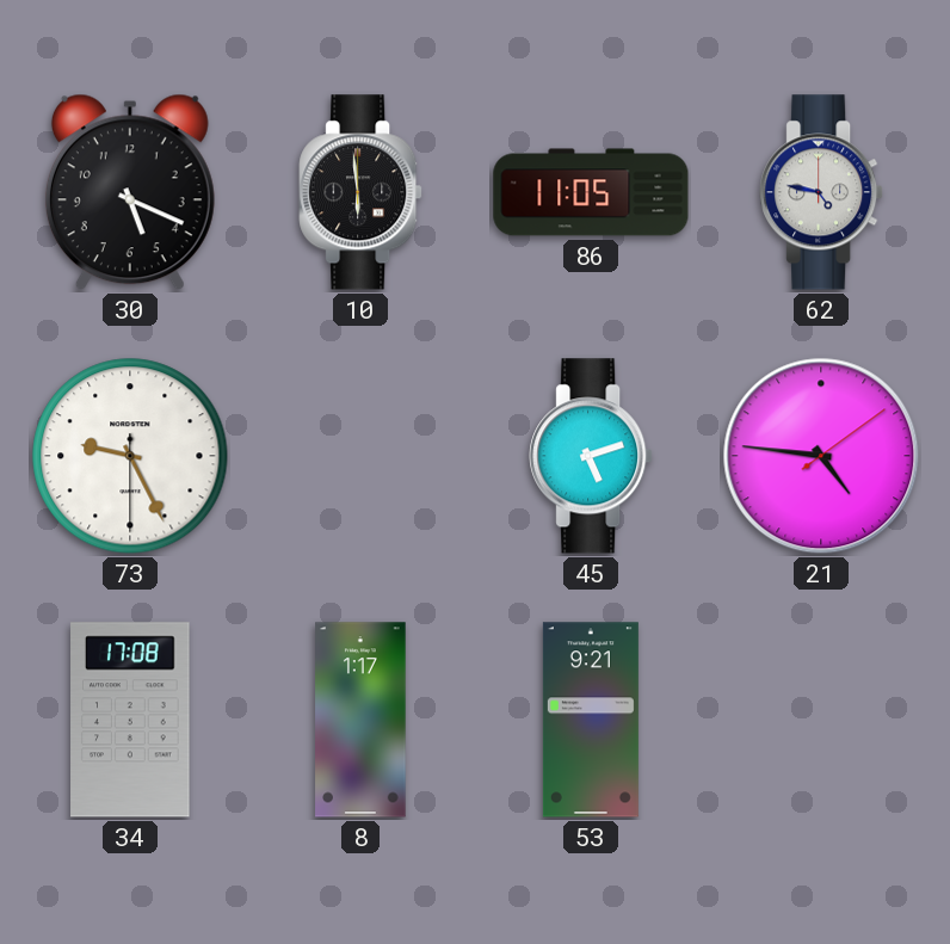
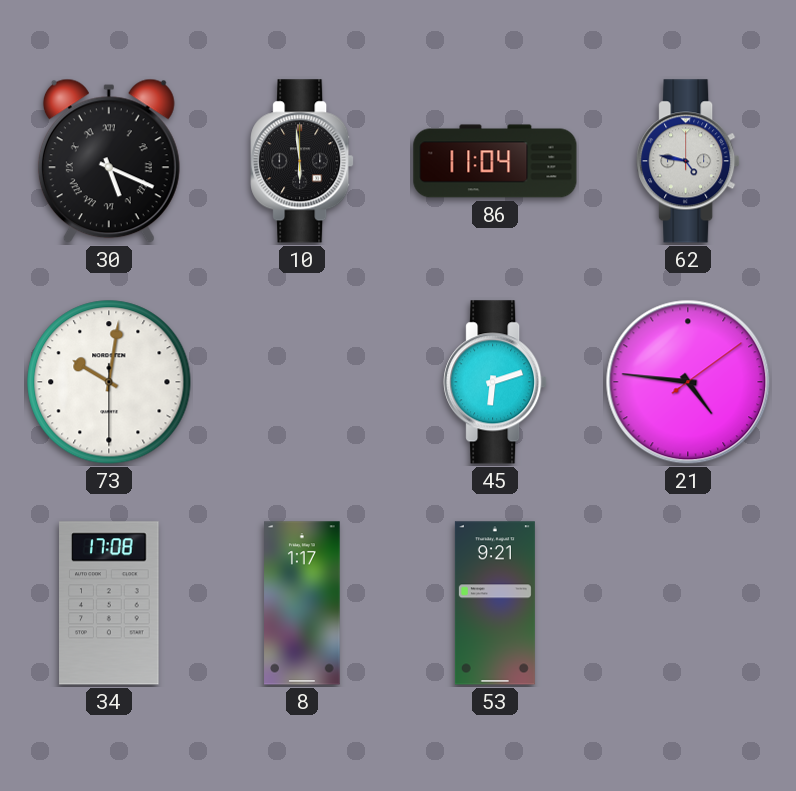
30 numerals: Arabic -> Roman (109, 161)
86: 11:05 -> 11:04 (495, 161)
73: 9:25 -> 10:01 (109, 382)
45: 5:12 -> 6:12 (495, 382)
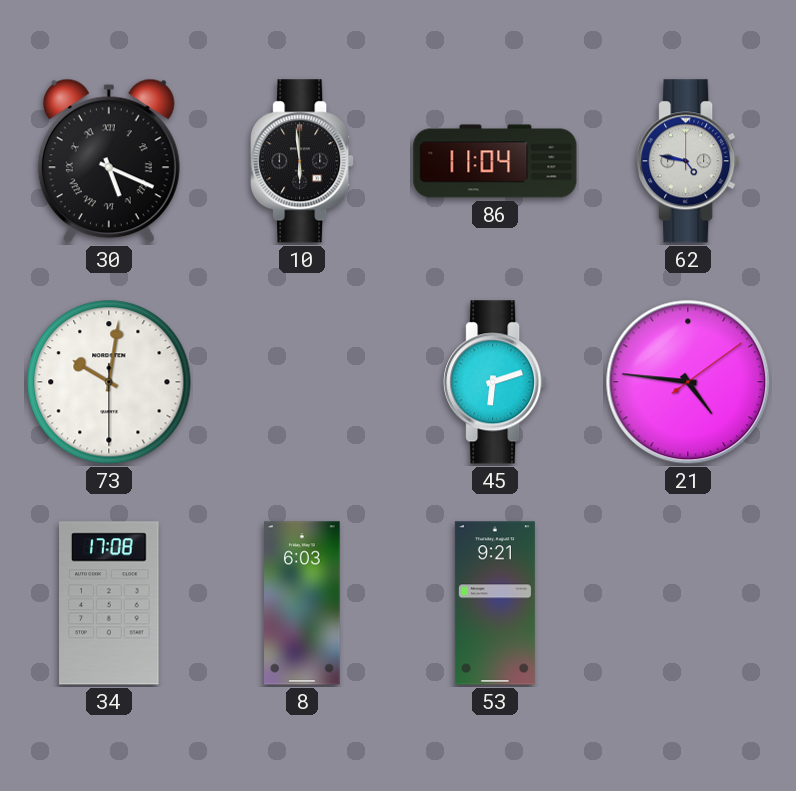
8: 1:17 -> 6:03 (302, 603)
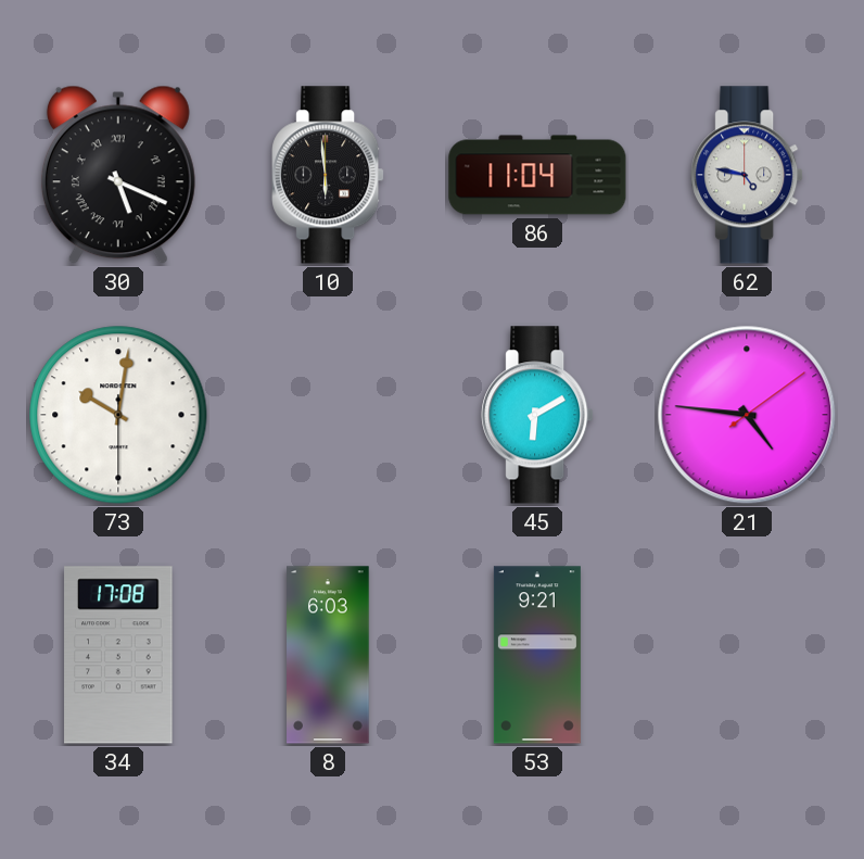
45: 6:12 -> 6:10 (537, 415)
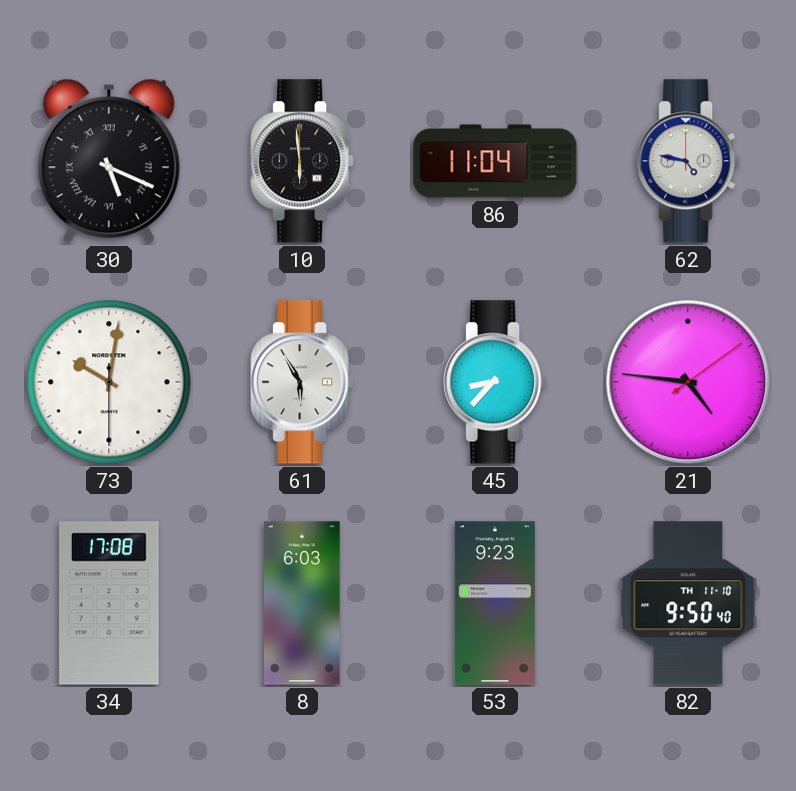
61: none -> 5:55 (302, 382)
45: 6:10 -> 8:37 (495, 382)
53: 9:21 -> 9:23 (495, 603)
82: none -> 9:50 (688, 603)
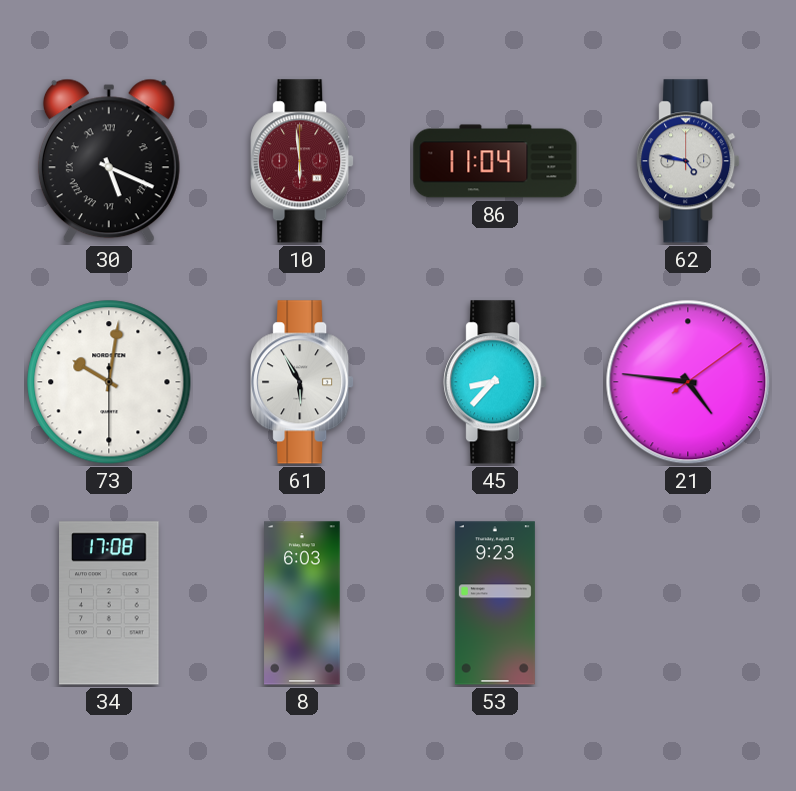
10 dial: black -> burgundy (302, 161)
82: 9:50 -> none (688, 603)
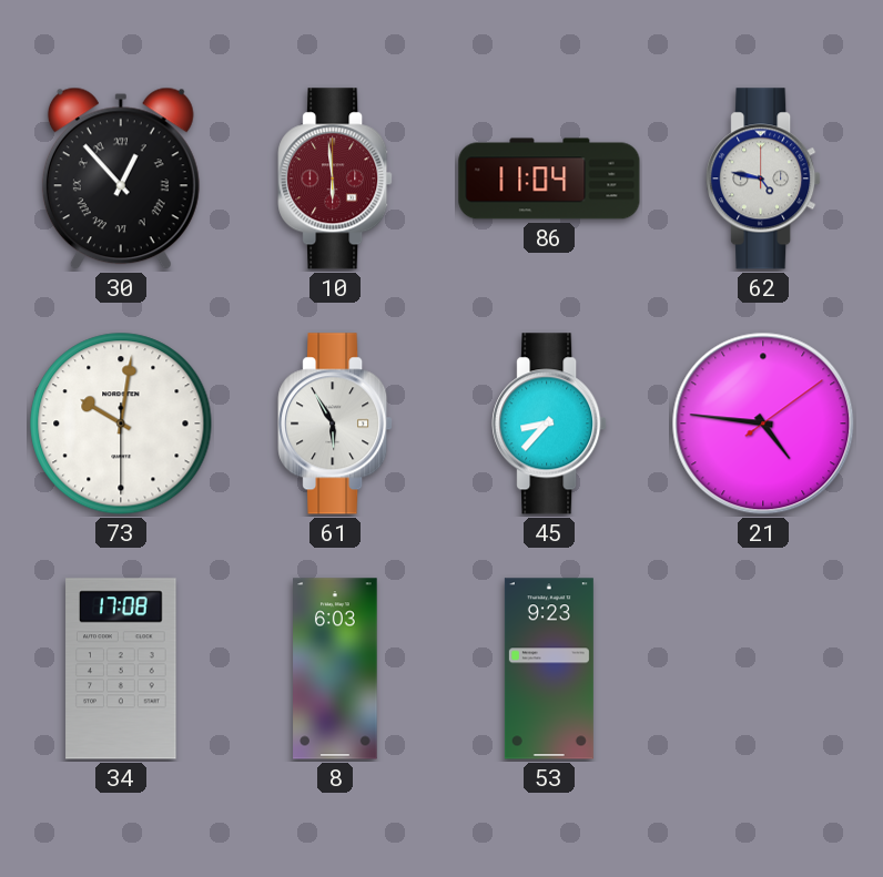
30: 5:19 -> 12:53 (121, 179)
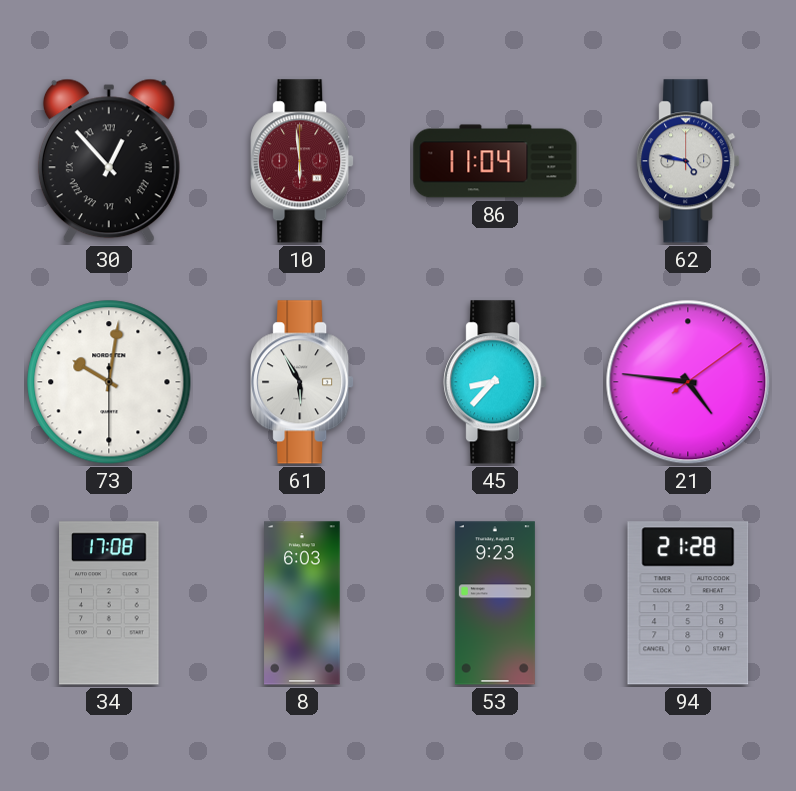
94: none -> 21:28 (688, 603)
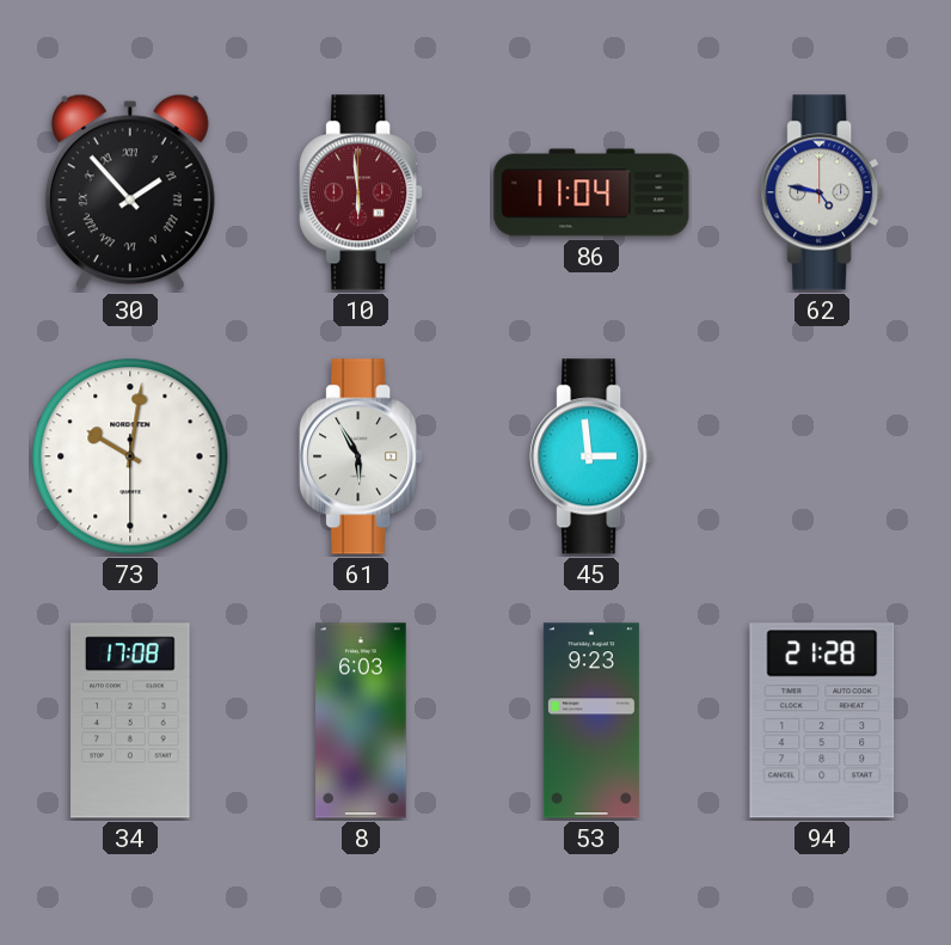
30: 12:53 -> 1:53 (130, 192)
45: 8:37 -> 2:59 (591, 456)
21: 4:46 -> none (688, 382)
